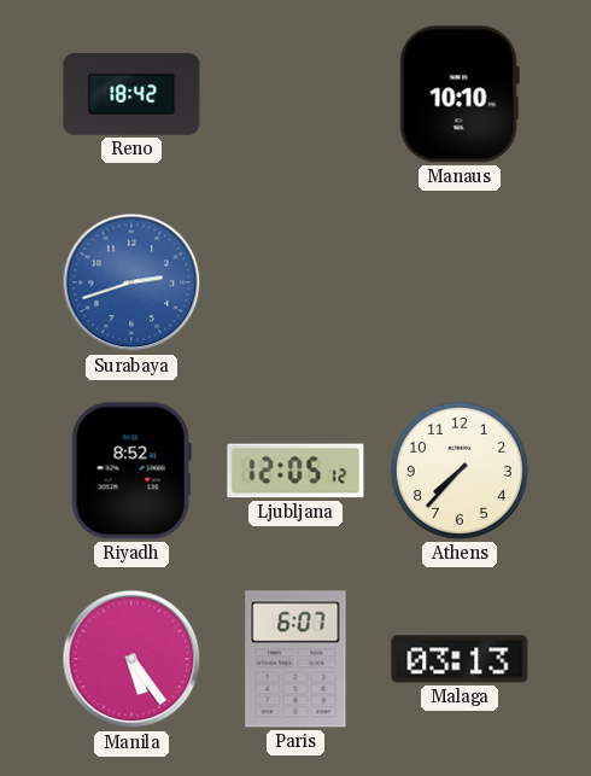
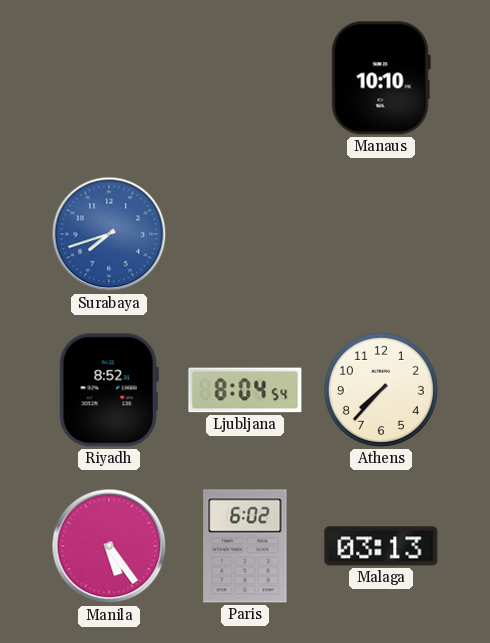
Reno: 18:42 -> none (131, 94)
Surabaya: 2:42 -> 7:42 (109, 234)
Ljubljana: 12:05 -> 8:04 (245, 390)
Paris: 6:07 -> 6:02 (245, 546)
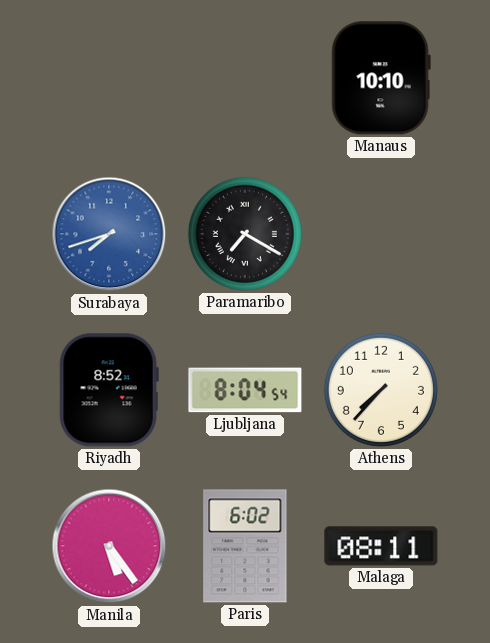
Paramaribo: none -> 7:20 (245, 234)
Malaga: 03:13 -> 08:11 (381, 546)
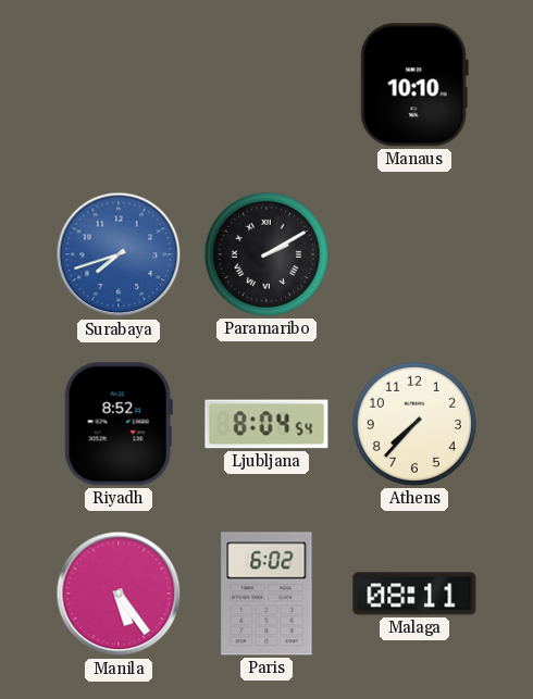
Paramaribo: 7:20 -> 2:10 (266, 254)
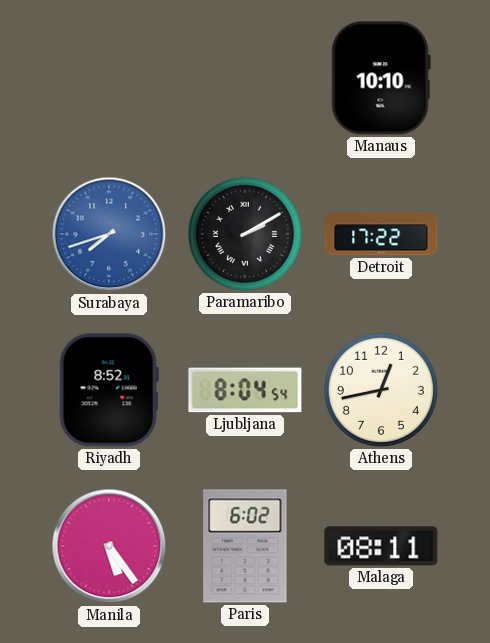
Detroit: none -> 17:22 (381, 234)
Athens: 7:37 -> 12:43 (381, 390)
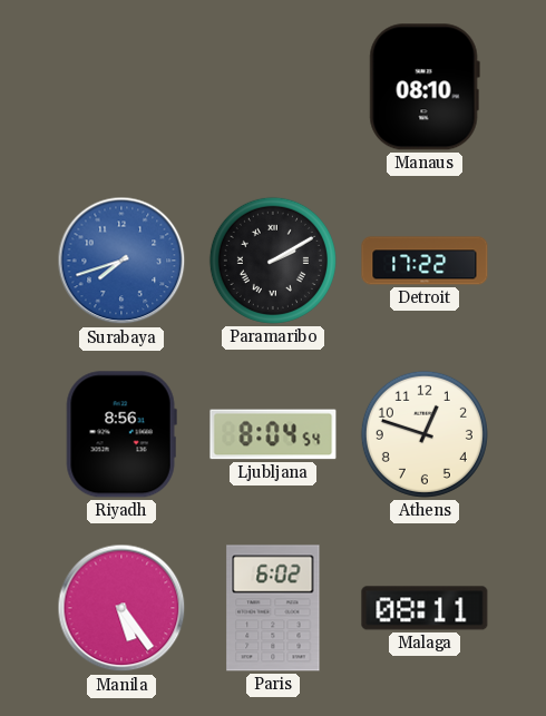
Manaus: 10:10 -> 08:10 (425, 87)
Riyadh: 8:52 -> 8:56 (121, 434)
Athens: 12:43 -> 12:48 (425, 434)
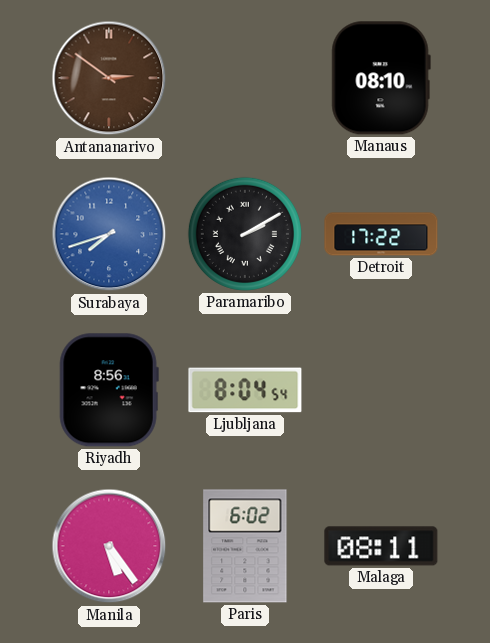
Antananarivo: none -> 2:51 (109, 78)
Athens: 12:48 -> none (425, 434)
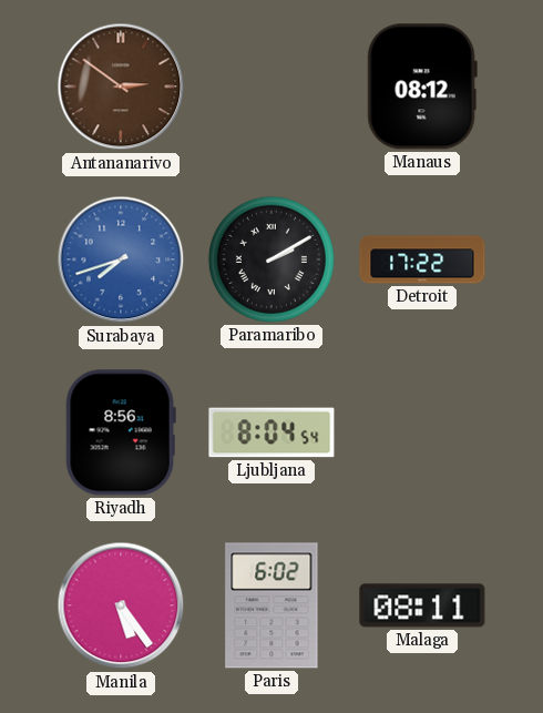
Manaus: 08:10 -> 08:12 (422, 86)
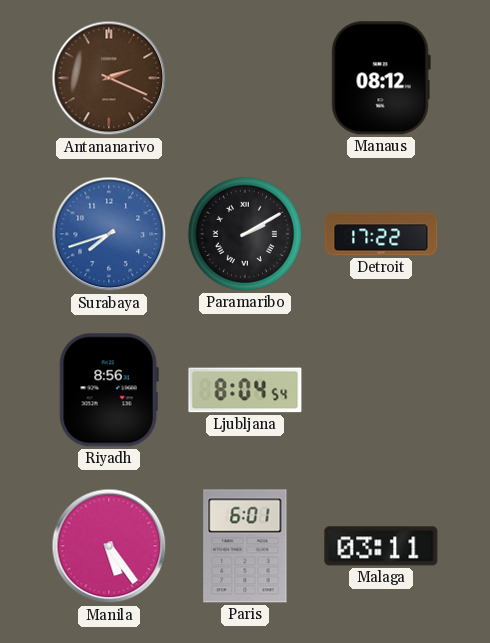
Antananarivo: 2:51 -> 2:19 (109, 78)
Paris: 6:02 -> 6:01 (245, 546)
Malaga: 08:11 -> 03:11 (381, 546)
